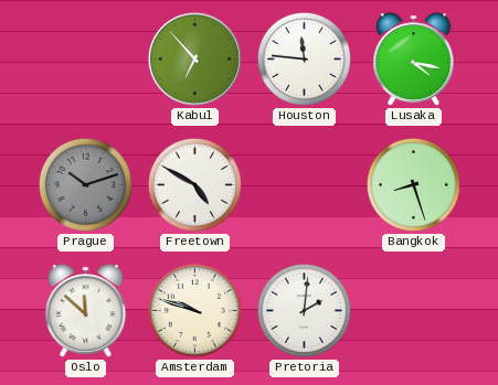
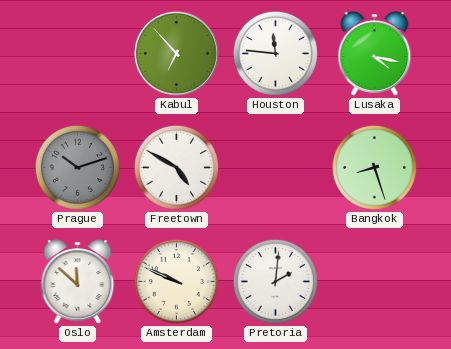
Amsterdam: 9:48 -> 9:49 (176, 281)
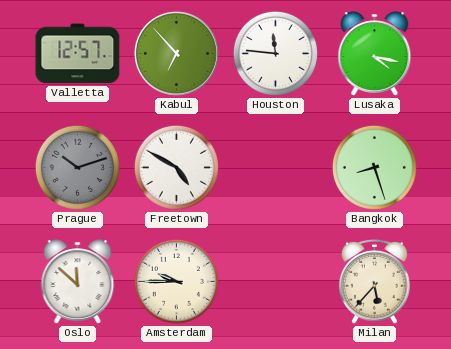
Valletta: none -> 12:57 (78, 54)
Amsterdam: 9:49 -> 9:45 (176, 281)
Pretoria: 2:01 -> none (275, 281)
Milan: none -> 5:37 (375, 281)
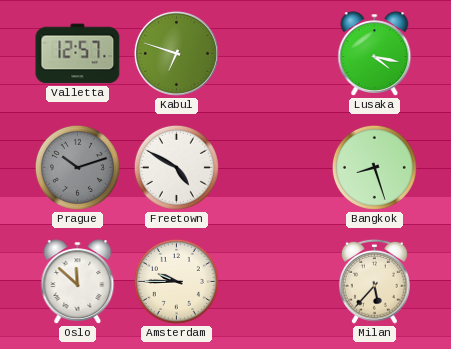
Kabul: 6:53 -> 6:48 (176, 53)
Houston: 11:46 -> none (275, 53)
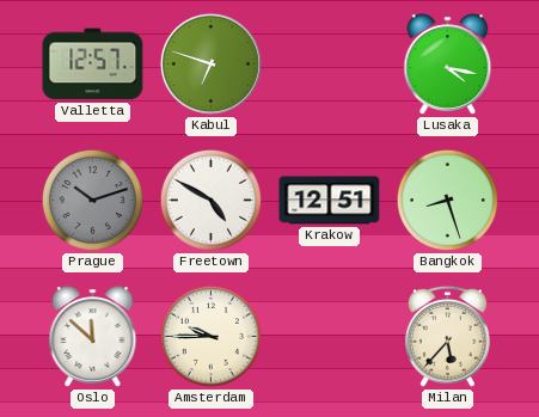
Krakow: none -> 12:51 (330, 201)
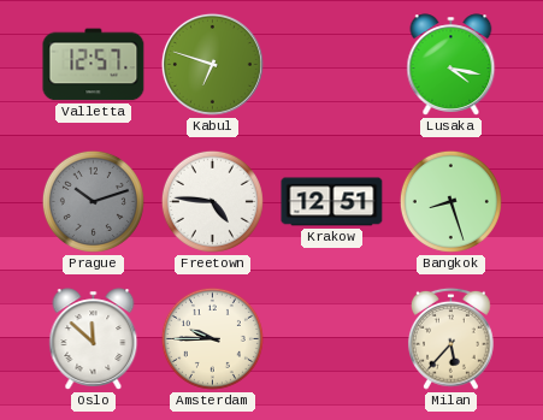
Freetown: 4:50 -> 4:46 (212, 201)
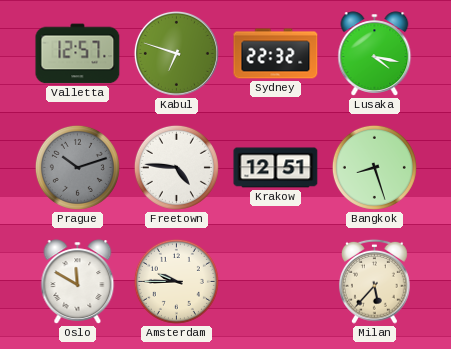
Sydney: none -> 22:32 (276, 54)
Oslo: 11:52 -> 11:50 (78, 282)
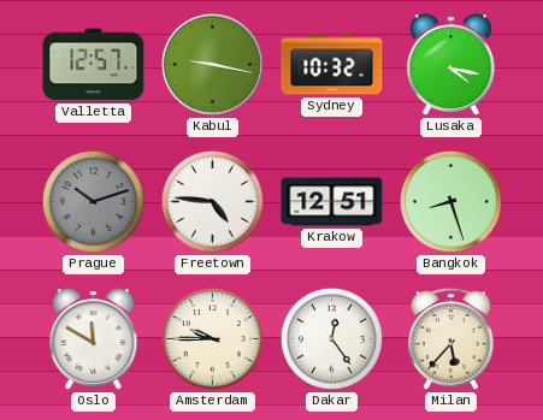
Kabul: 6:48 -> 9:17 (212, 64)
Sydney: 22:32 -> 10:32 (332, 65)
Dakar: none -> 12:24 (331, 338)
